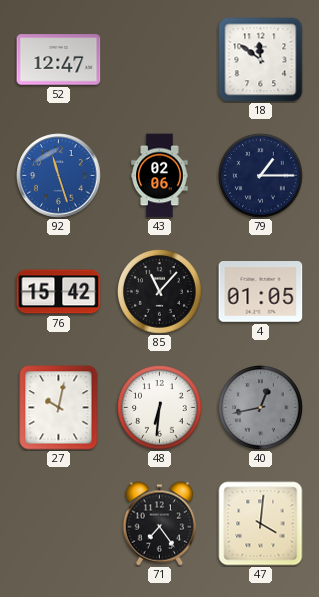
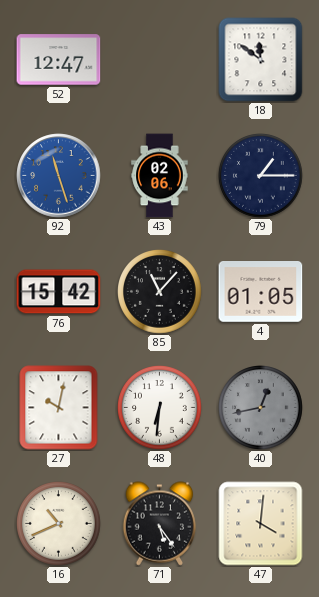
16: none -> 10:41 (59, 524)
71: 7:24 -> 5:24 (160, 524)
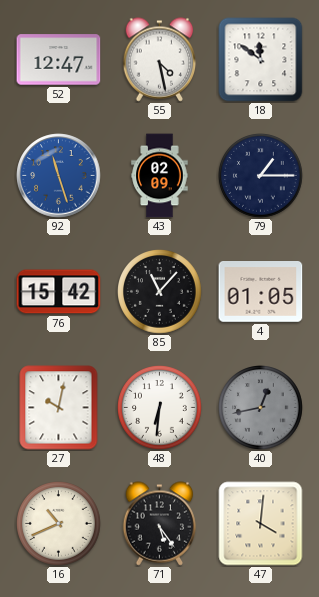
55: none -> 4:28 (160, 60)
43: 02:06 -> 02:09 (160, 176)
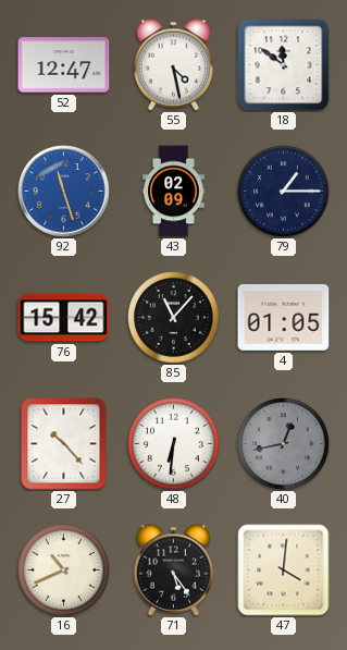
27: 10:02 -> 10:23 (64, 444)
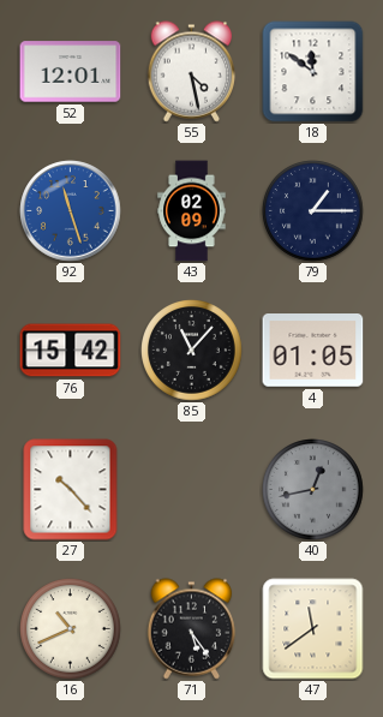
52: 12:47 -> 12:01 (71, 72)
48: 6:31 -> none (174, 444)
47: 4:01 -> 11:39 (313, 629)
